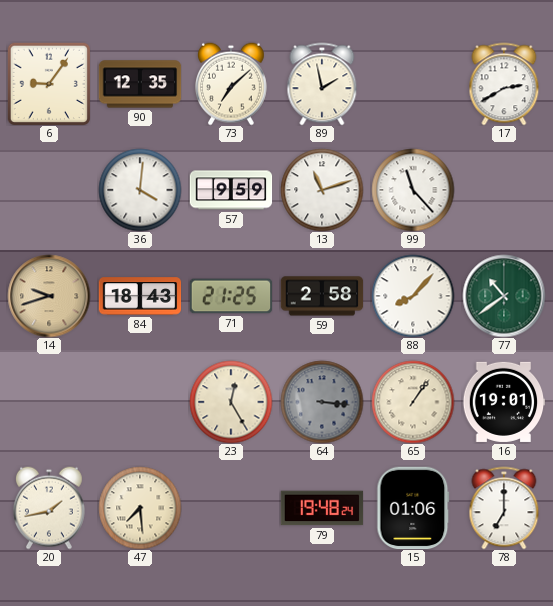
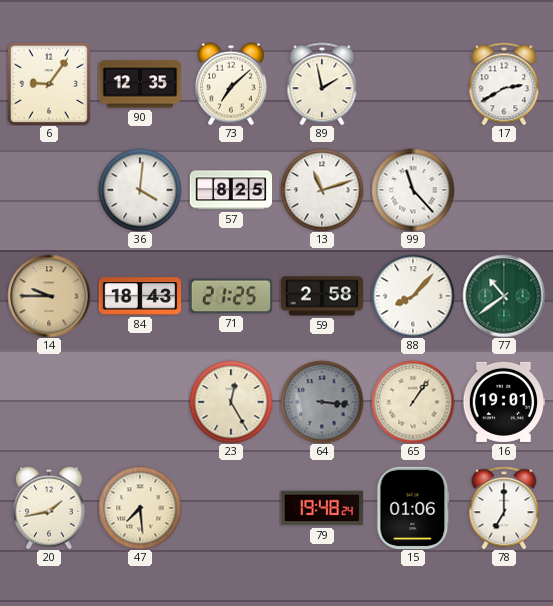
57: 9:59 -> 8:25 (231, 190)
14: 9:42 -> 9:45 (49, 296)
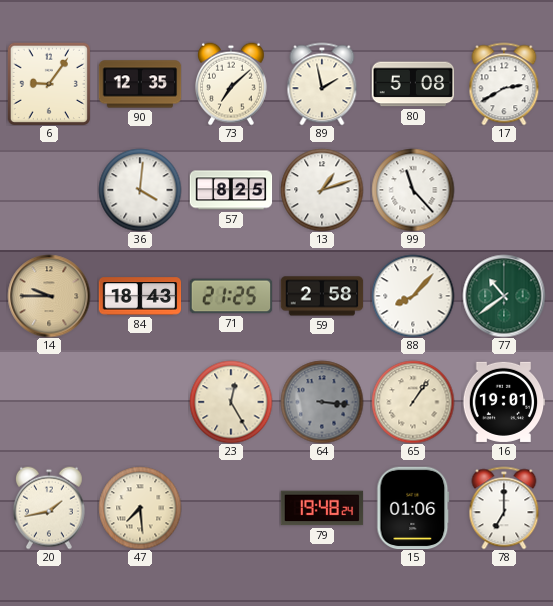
80: none -> 5:08 (413, 84)
13: 11:12 -> 1:12 (322, 190)
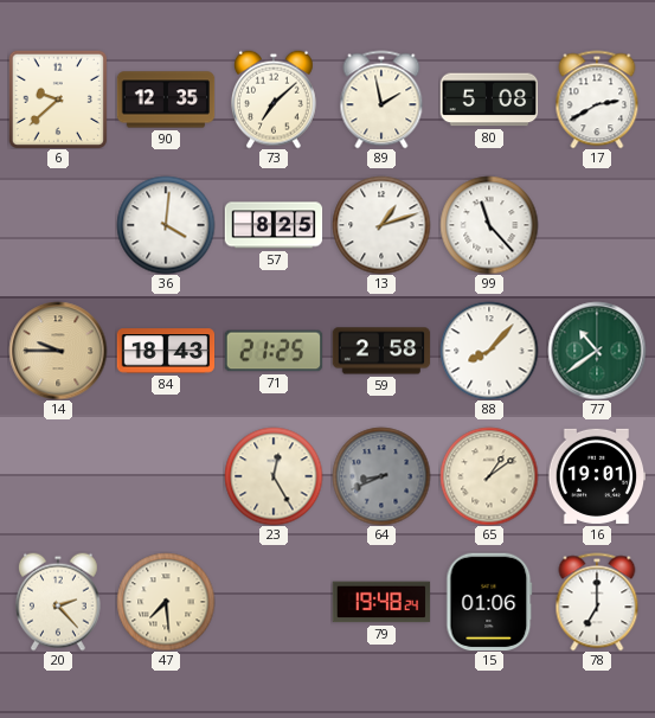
6: 9:06 -> 9:38 (58, 100)
64: 3:16 -> 8:41 (381, 476)
65: 1:06 -> 1:09 (489, 476)
20: 1:43 -> 2:23 (59, 602)
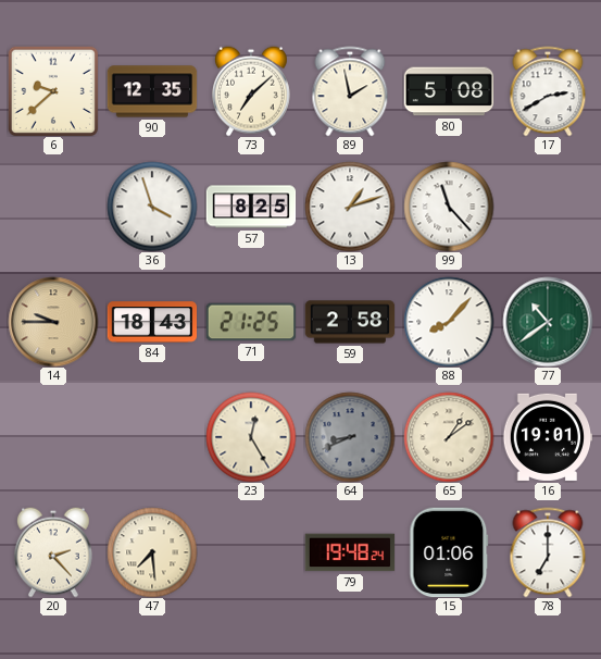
36: 4:01 -> 3:57 (152, 207)
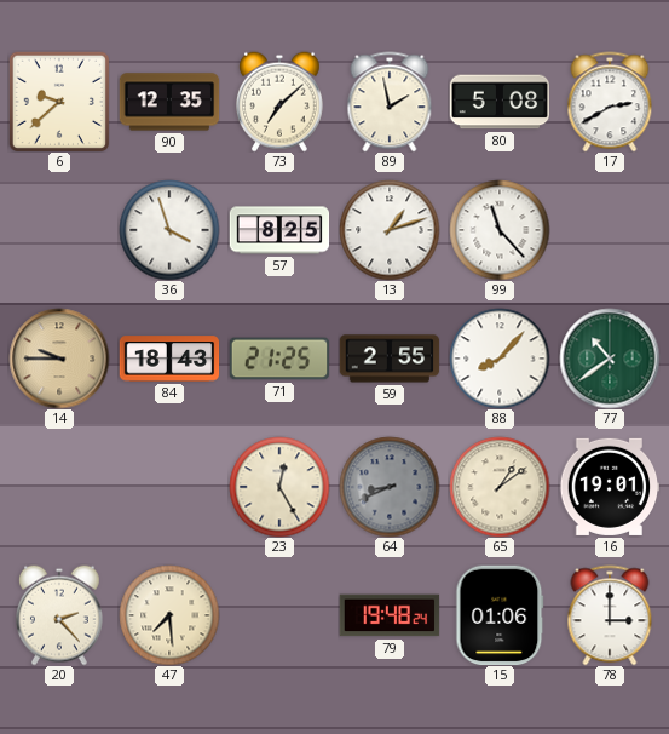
59: 2:58 -> 2:55 (390, 359)
78: 7:00 -> 3:00 (610, 615)
